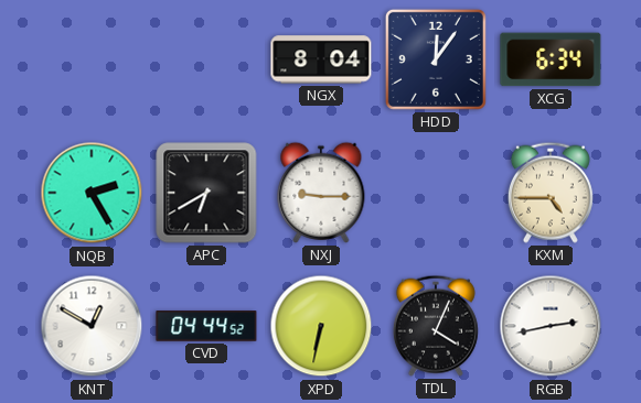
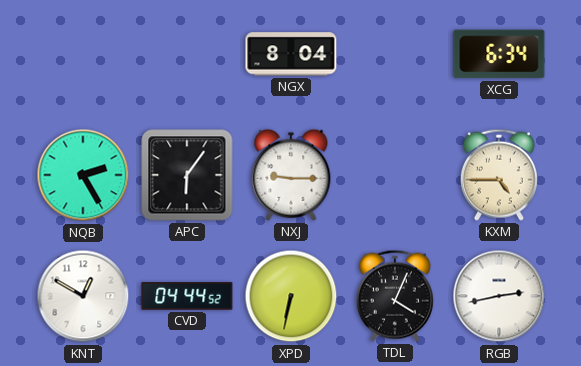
HDD: 12:06 -> none (436, 59)
APC: 6:40 -> 6:06 (187, 175)
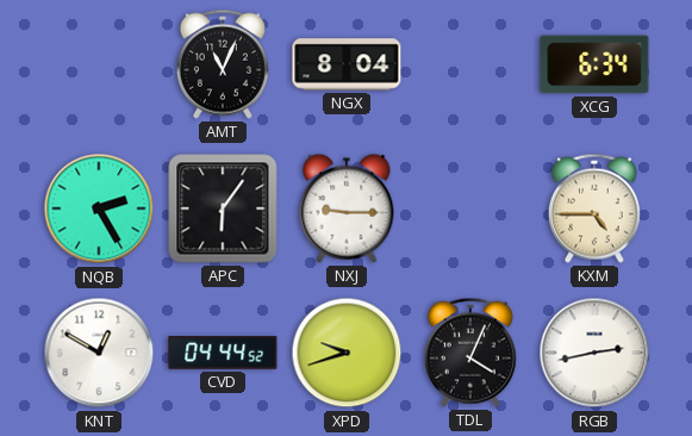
AMT: none -> 11:04 (223, 64)
XPD: 6:32 -> 9:42 (347, 353)
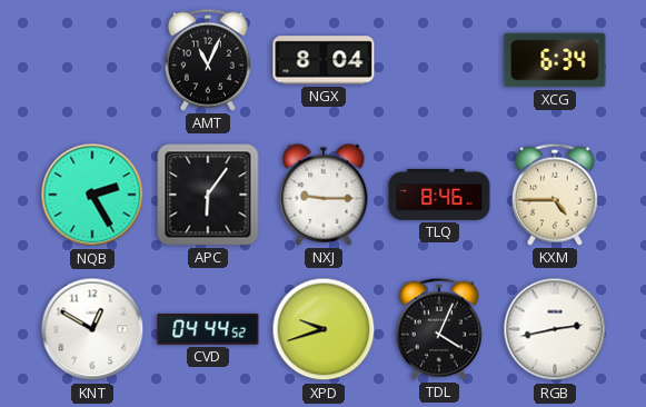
TLQ: none -> 8:46 (439, 195)
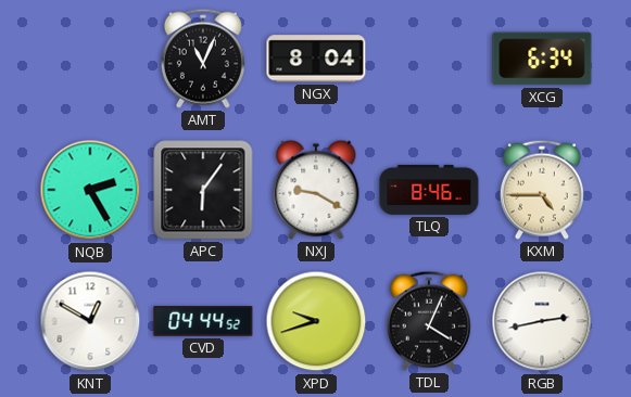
NXJ: 9:15 -> 9:20 (316, 190)
